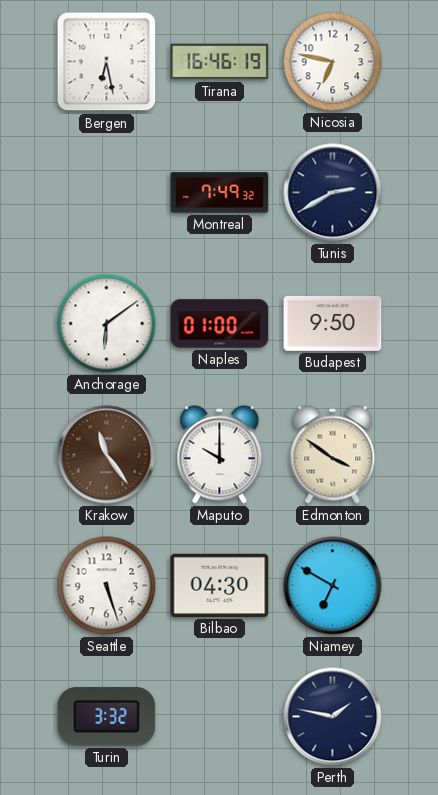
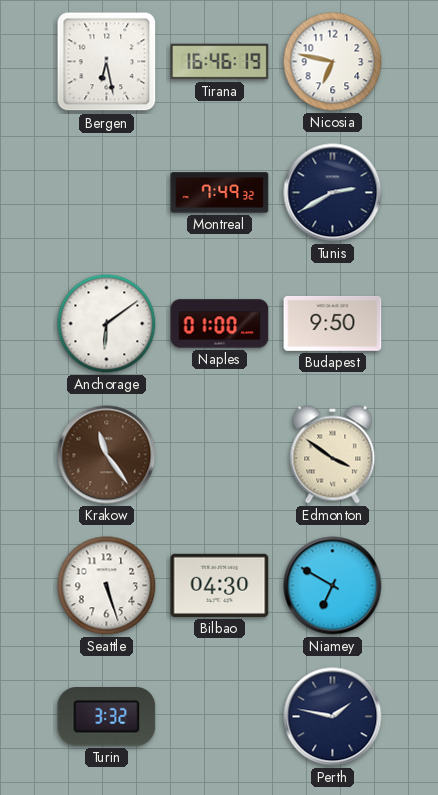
Maputo: 10:00 -> none (220, 455)
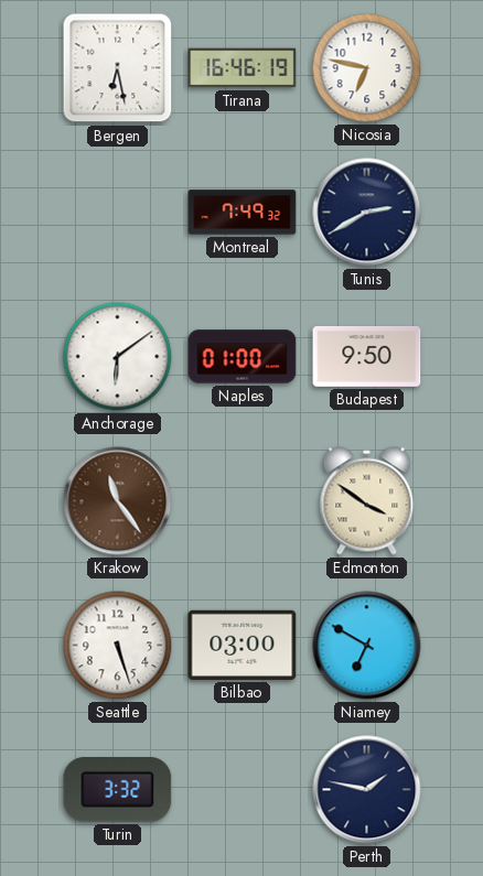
Bilbao: 04:30 -> 03:00 (243, 645)
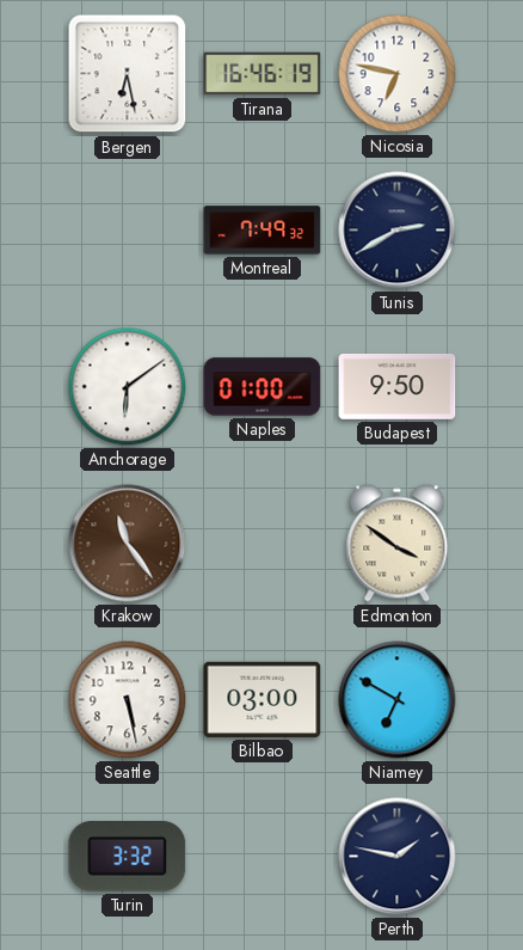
Seattle: 5:27 -> 5:28 (128, 700)
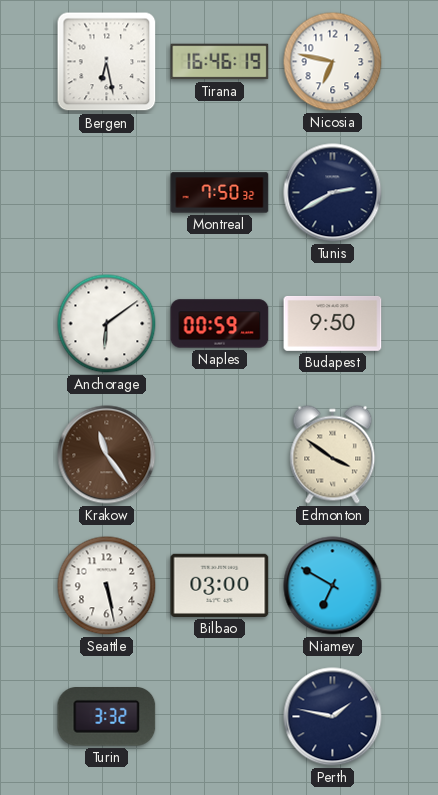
Montreal: 7:49 -> 7:50 (220, 193)
Naples: 01:00 -> 00:59 (220, 324)
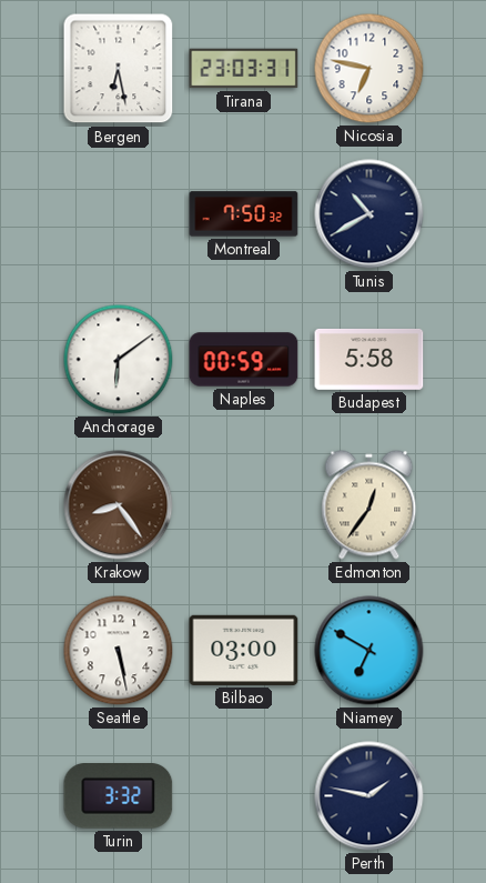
Tirana: 16:46 -> 23:03 (244, 69)
Tunis: 2:40 -> 10:40 (369, 214)
Budapest: 9:50 -> 5:58 (369, 359)
Krakow: 11:24 -> 8:24 (119, 505)
Edmonton: 3:51 -> 12:36 (369, 505)
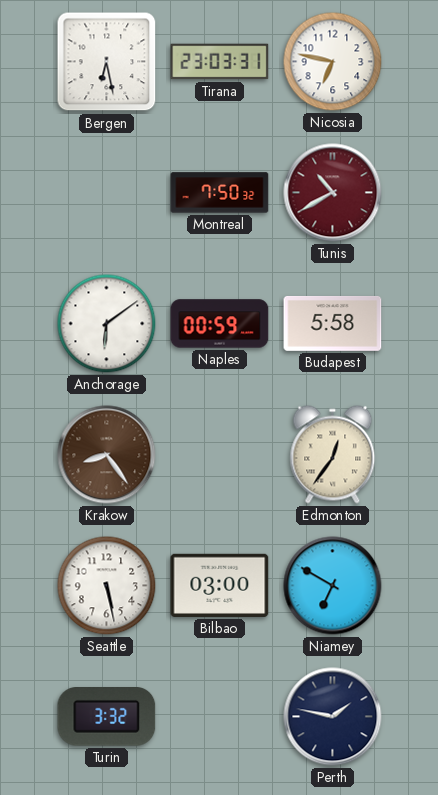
Tunis dial: navy -> burgundy (333, 193)
